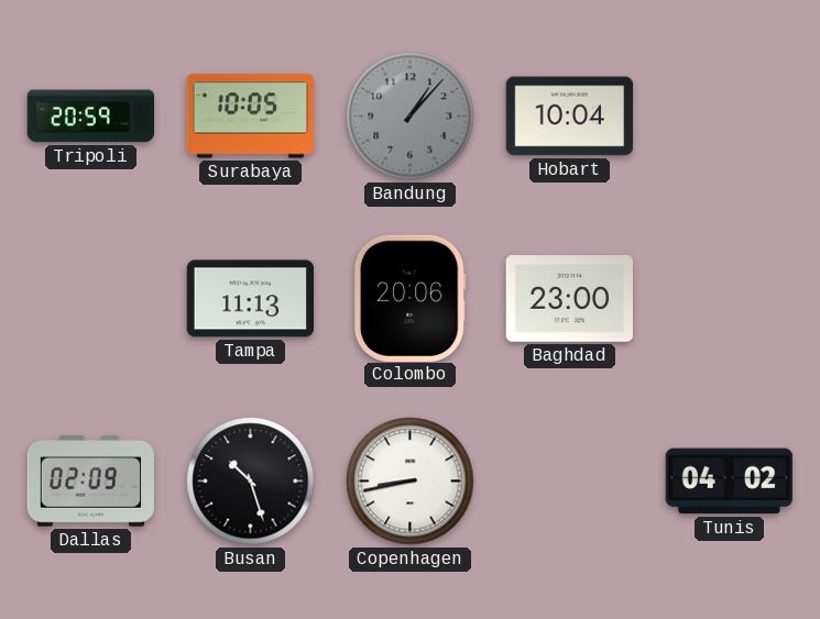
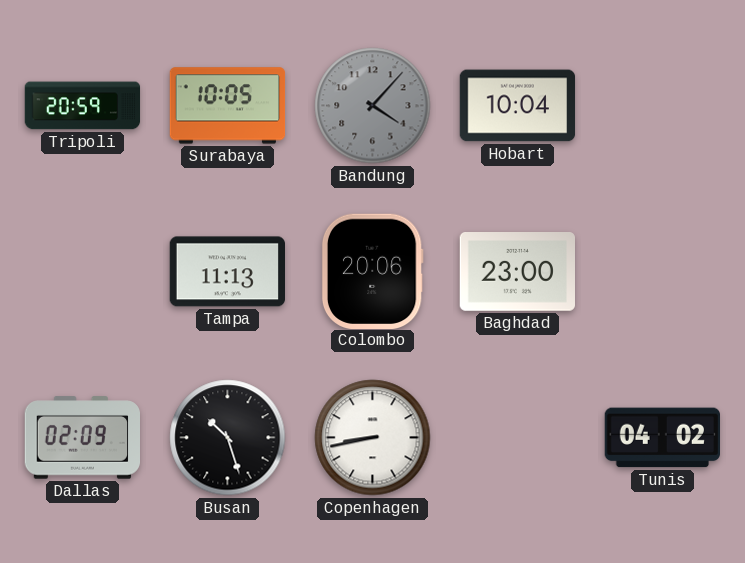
Bandung: 1:07 -> 4:07 (373, 106)
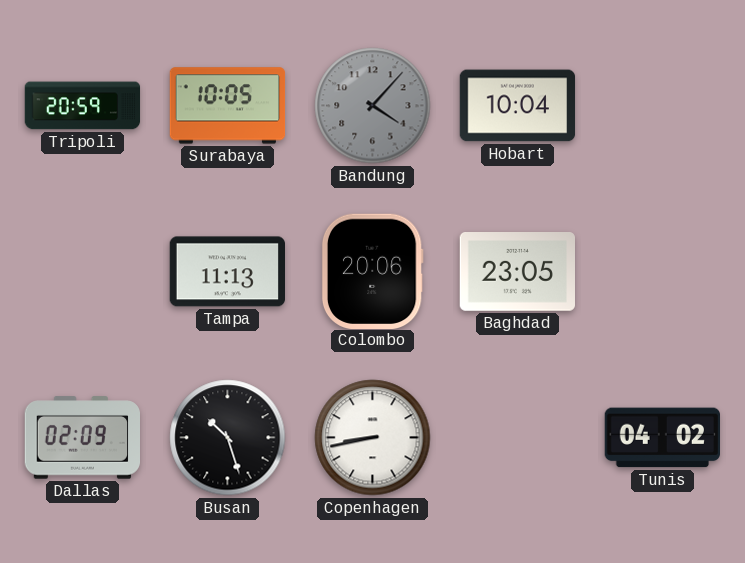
Baghdad: 23:00 -> 23:05 (517, 272)
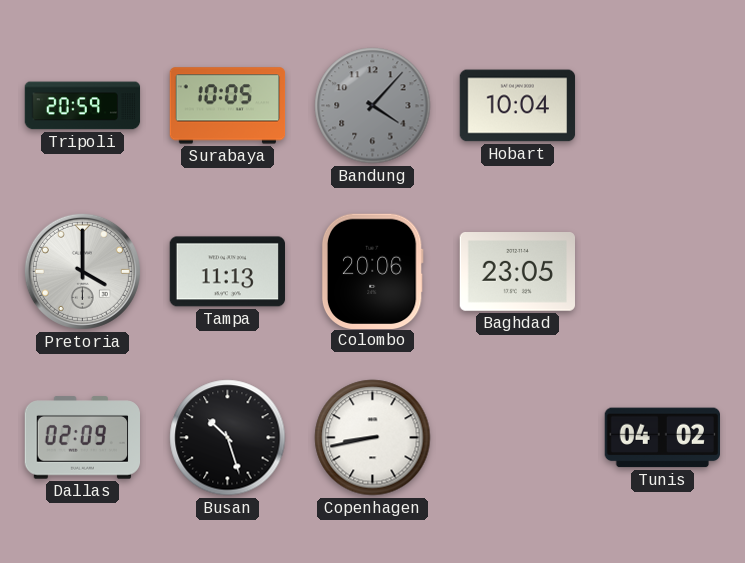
Pretoria: none -> 4:00 (82, 271)
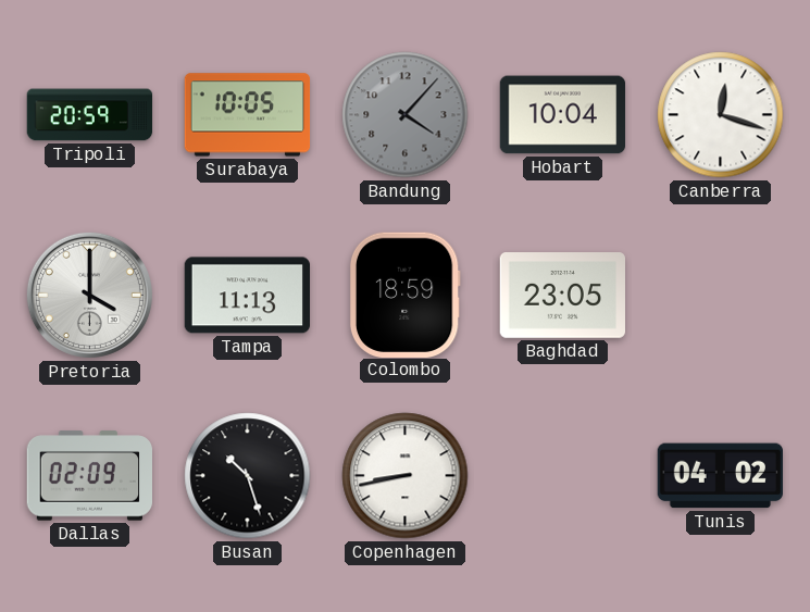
Canberra: none -> 12:18 (721, 115)
Colombo: 20:06 -> 18:59 (404, 295)
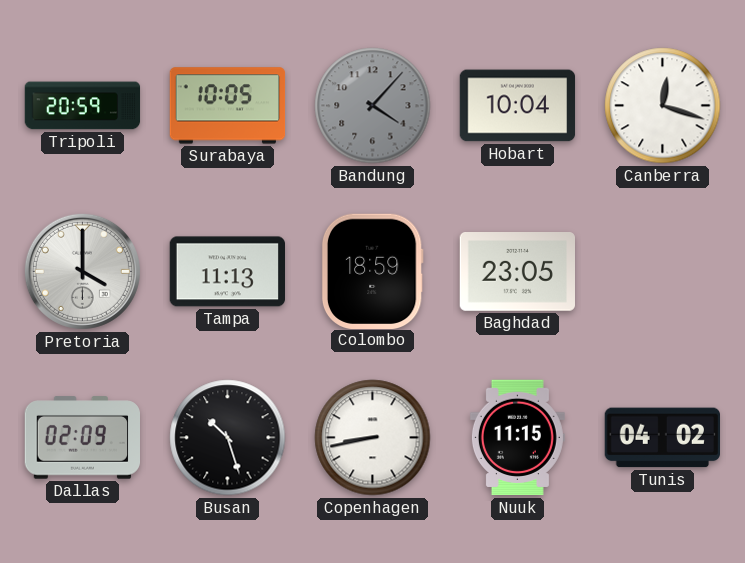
Nuuk: none -> 11:15 (517, 438)
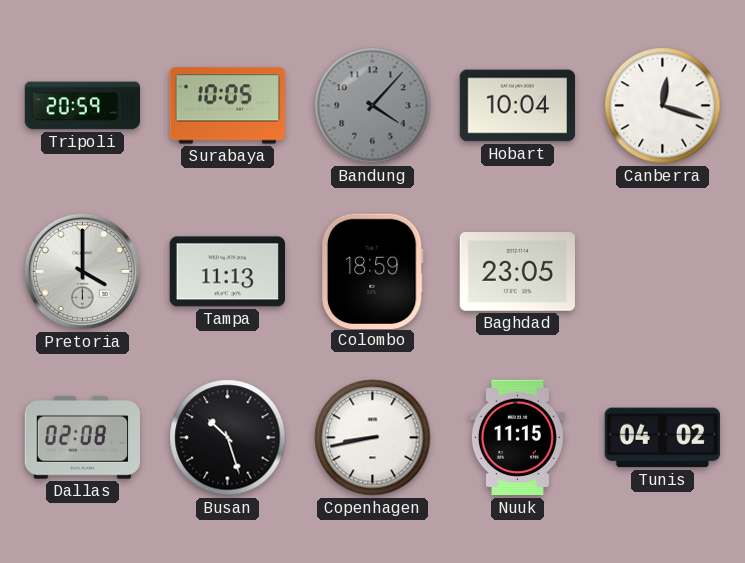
Dallas: 02:09 -> 02:08 (82, 438)
